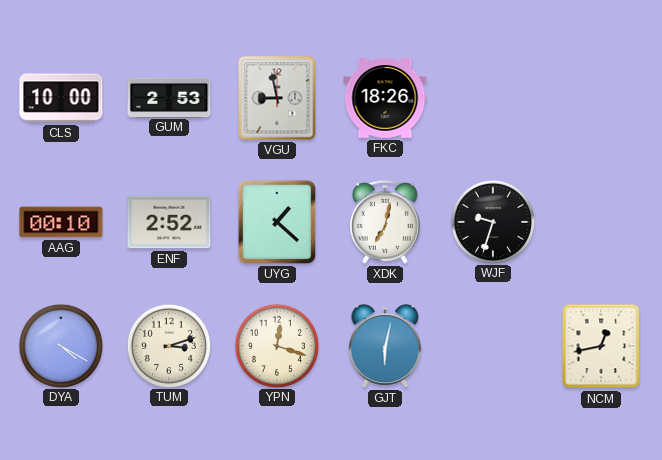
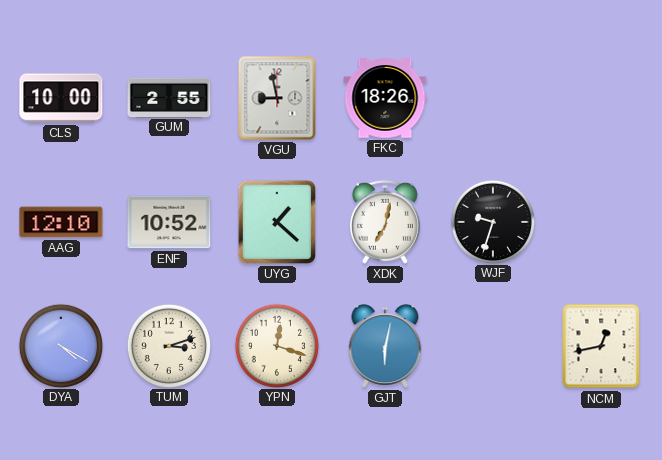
GUM: 2:53 -> 2:55 (169, 97)
AAG: 00:10 -> 12:10 (61, 222)
ENF: 2:52 -> 10:52 (169, 222)
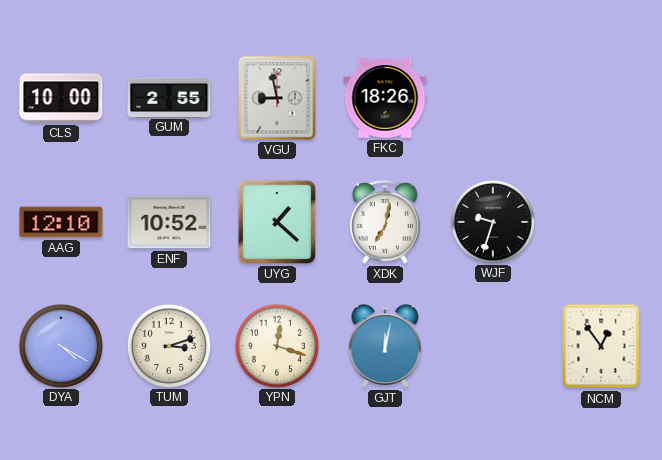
GJT: 6:02 -> 12:02 (385, 346)
NCM: 12:43 -> 12:54 (601, 346)
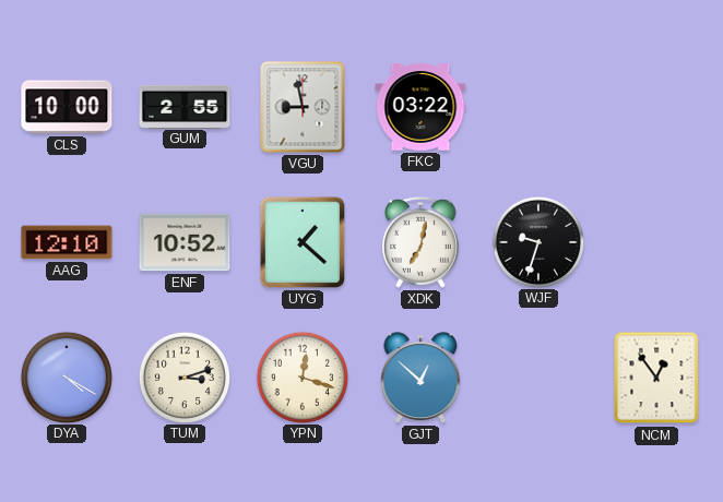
FKC: 18:26 -> 03:22 (420, 107)
GJT: 12:02 -> 12:52 (420, 378)
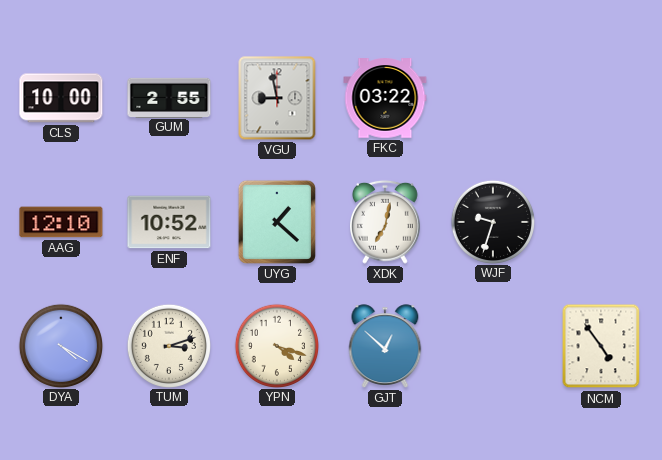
YPN: 12:18 -> 4:18 (276, 345)
NCM: 12:54 -> 4:54 (601, 346)
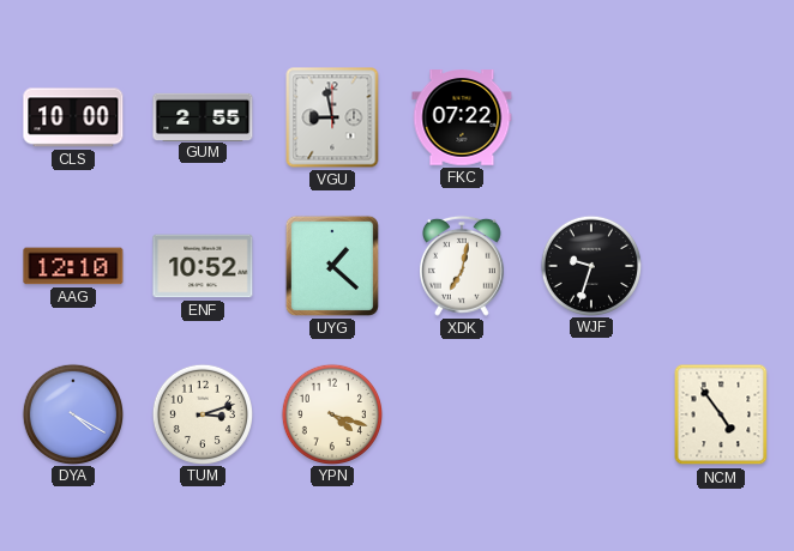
FKC: 03:22 -> 07:22 (462, 117)
GJT: 12:52 -> none (385, 346)
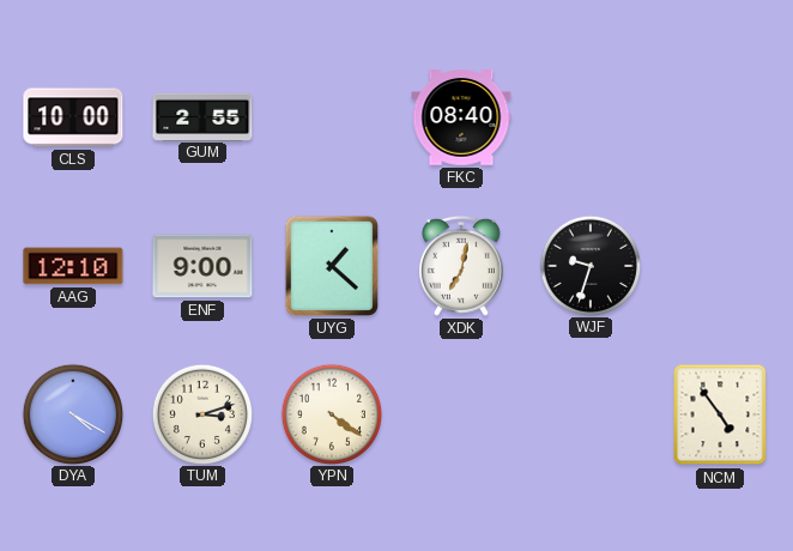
VGU: 8:58 -> none (332, 117)
FKC: 07:22 -> 08:40 (461, 117)
ENF: 10:52 -> 9:00 (202, 266)
YPN: 4:18 -> 4:21 (331, 413)
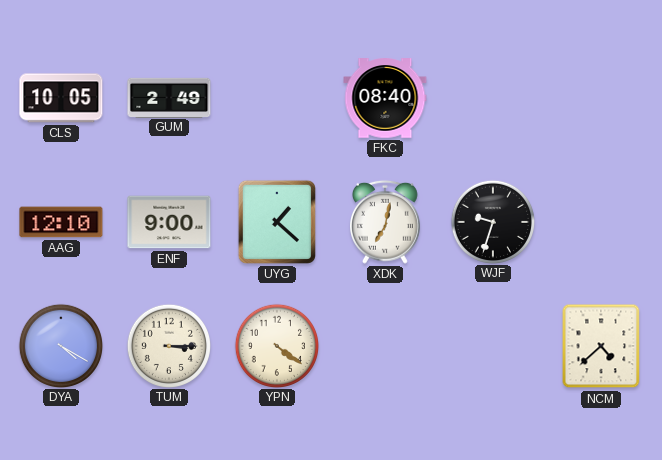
CLS: 10:00 -> 10:05 (61, 98)
GUM: 2:55 -> 2:49 (169, 97)
TUM: 3:12 -> 3:15 (168, 345)
NCM: 4:54 -> 4:38 (601, 346)
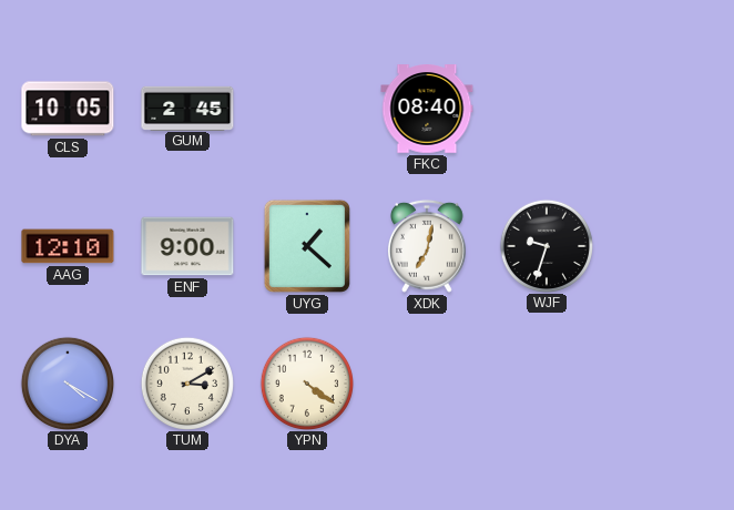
GUM: 2:49 -> 2:45 (187, 108)
TUM: 3:15 -> 3:10 (186, 382)
NCM: 4:38 -> none (601, 346)
